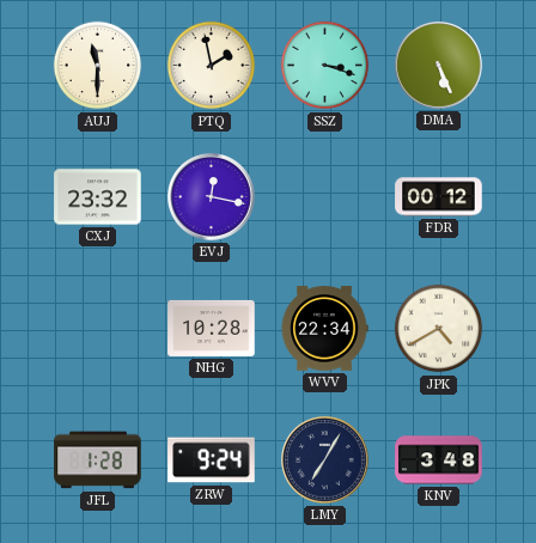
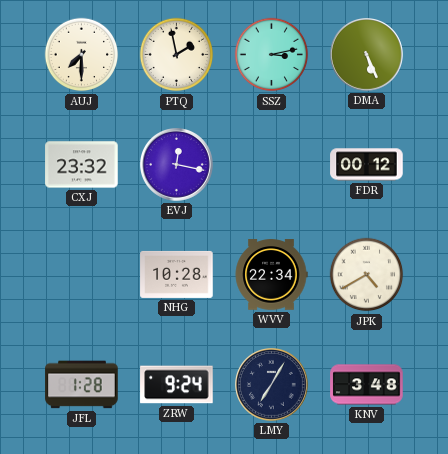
AUJ: 11:30 -> 7:30 (82, 55)
SSZ: 3:18 -> 3:13 (272, 55)
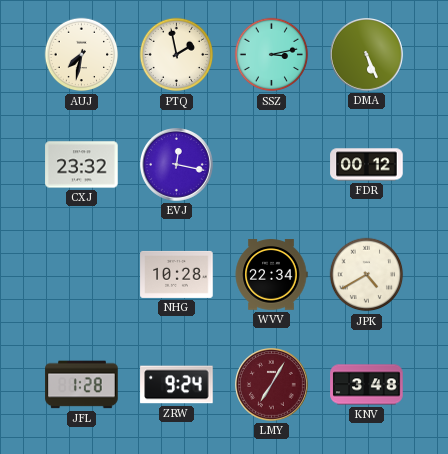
AUJ: 7:30 -> 7:32 (82, 55)
LMY dial: navy -> burgundy (272, 385)
